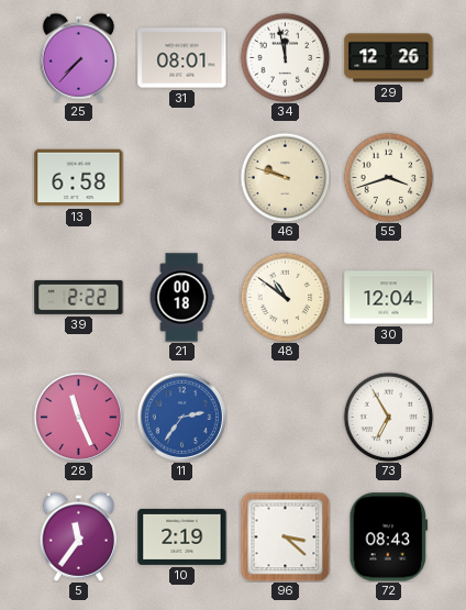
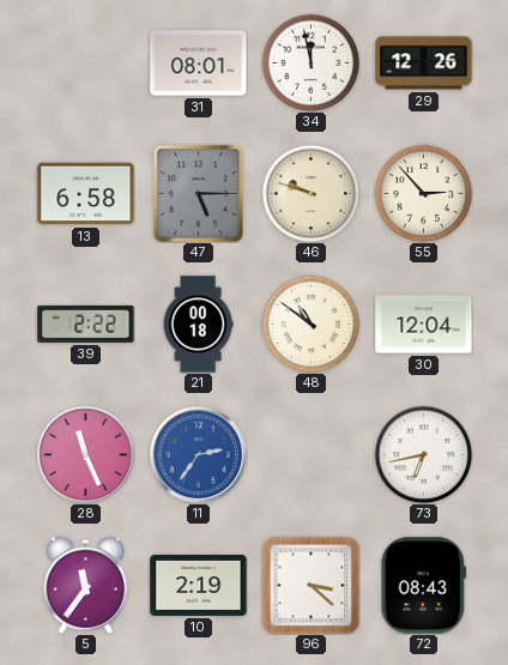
25: 7:37 -> none (78, 57)
47: none -> 5:15 (199, 193)
55: 3:42 -> 2:53 (423, 193)
73: 6:55 -> 6:43 (423, 454)
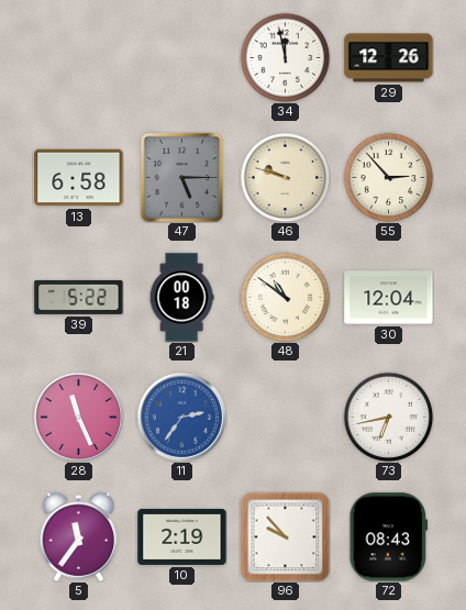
31: 08:01 -> none (199, 64)
39: 2:22 -> 5:22 (79, 297)
96: 3:22 -> 9:53 (285, 536)
